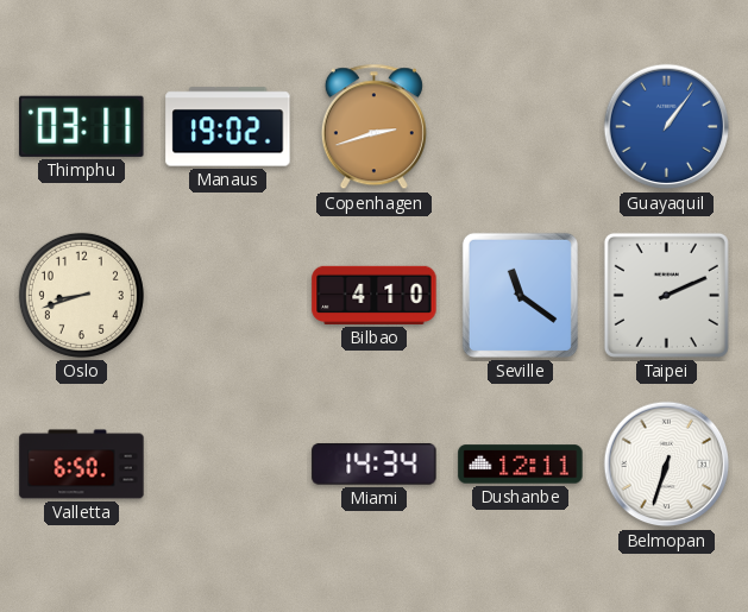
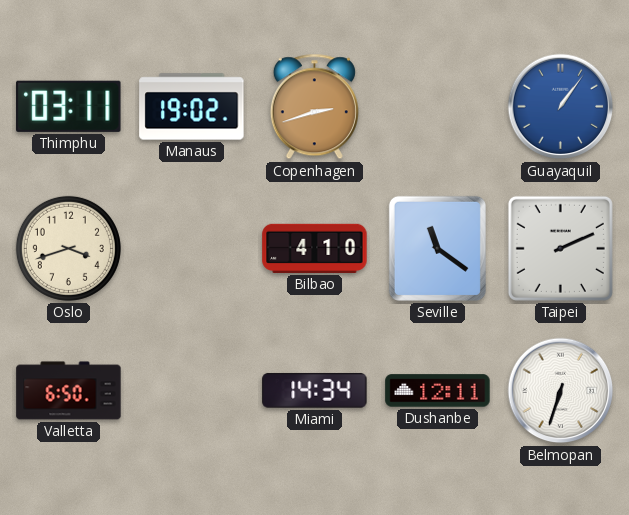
Oslo: 8:42 -> 3:42 (68, 248)
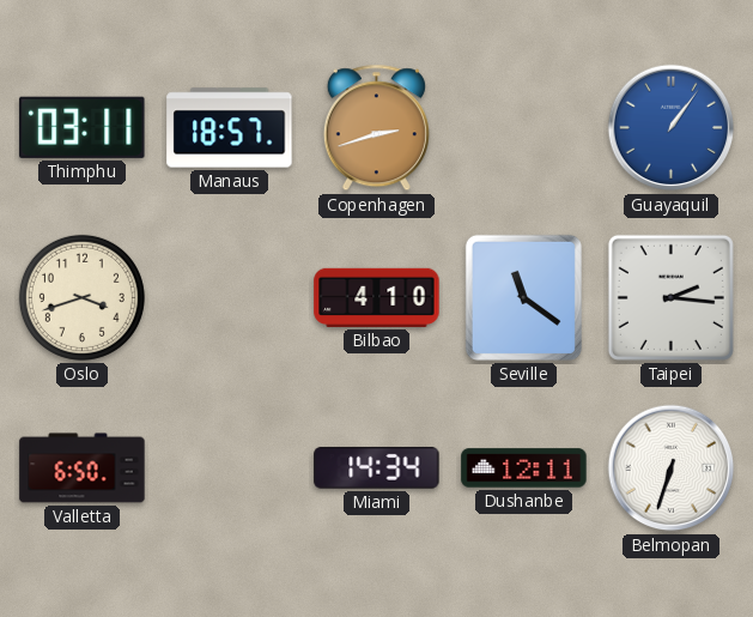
Manaus: 19:02 -> 18:57 (230, 128)
Taipei: 2:11 -> 2:16 (670, 297)
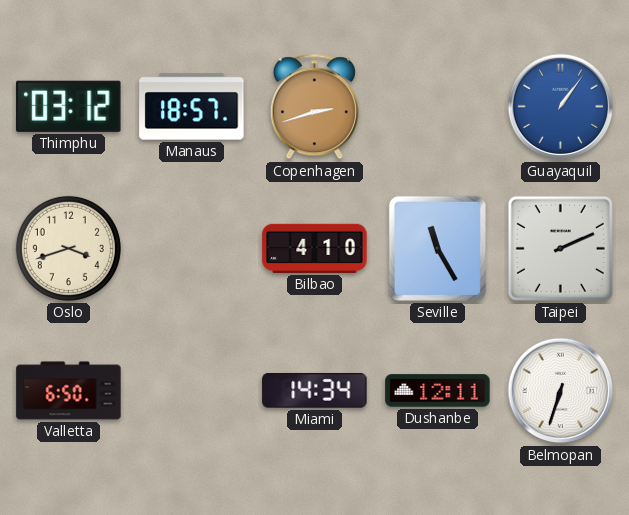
Thimphu: 03:11 -> 03:12 (69, 106)
Seville: 11:21 -> 11:25 (437, 248)
Taipei: 2:16 -> 2:11 (560, 248)
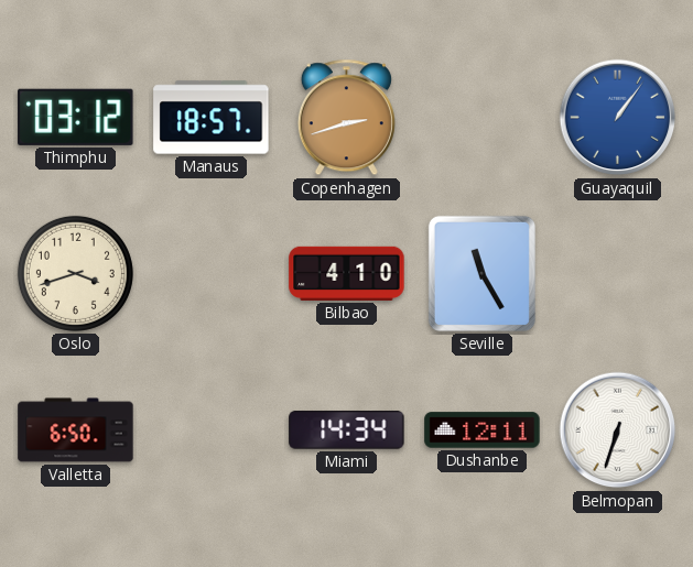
Taipei: 2:11 -> none (560, 248)
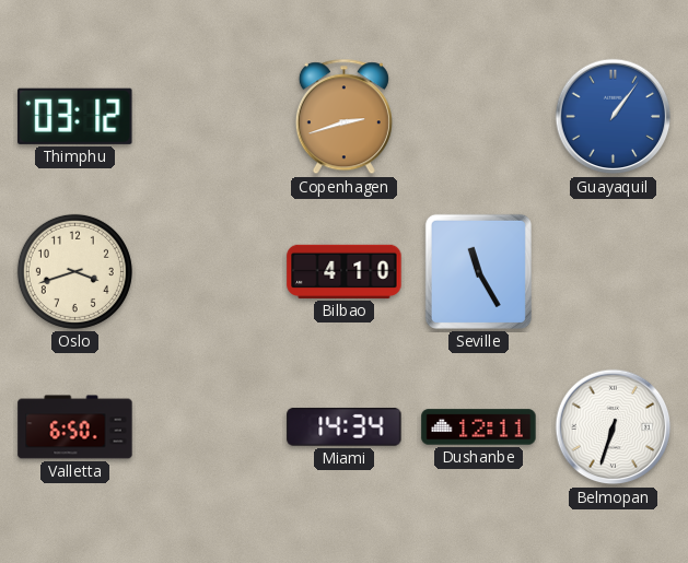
Manaus: 18:57 -> none (212, 118)
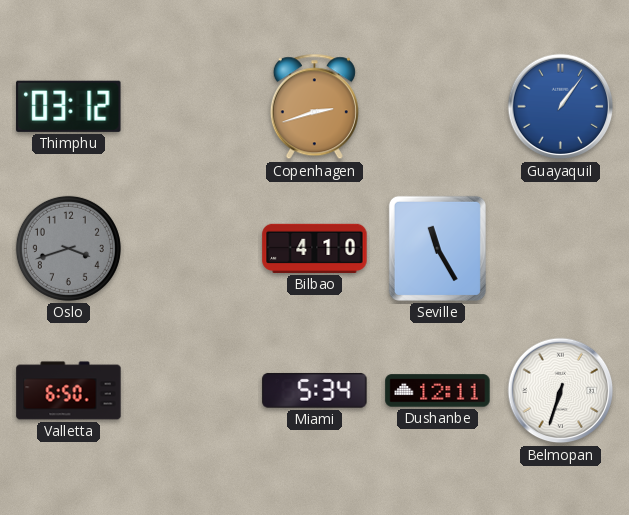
Oslo dial: cream -> grey (68, 248)
Miami: 14:34 -> 5:34 (315, 390)
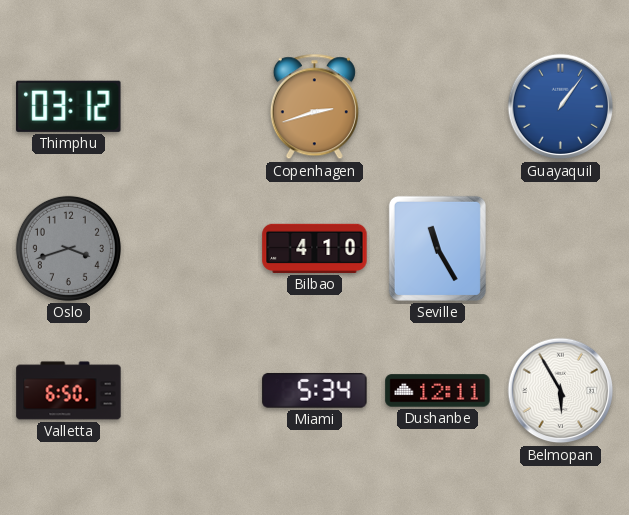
Belmopan: 6:33 -> 5:55 (561, 391)
